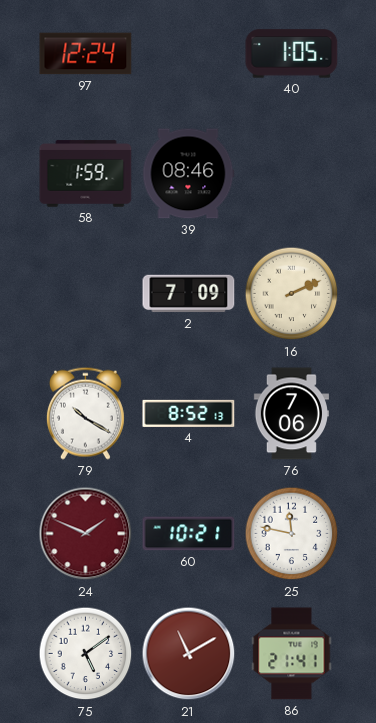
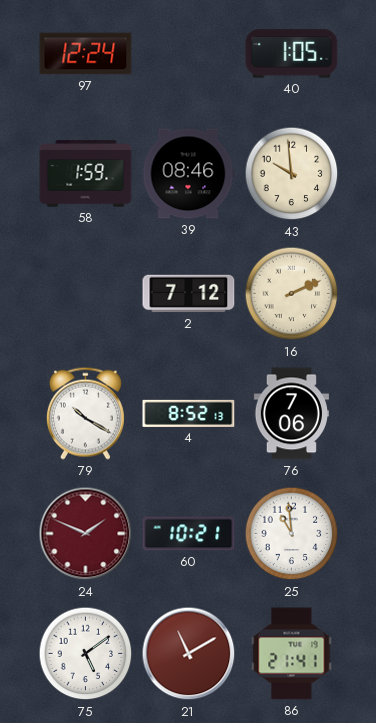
43: none -> 9:59 (292, 174)
2: 7:09 -> 7:12 (189, 294)
25: 11:47 -> 10:59 (292, 534)
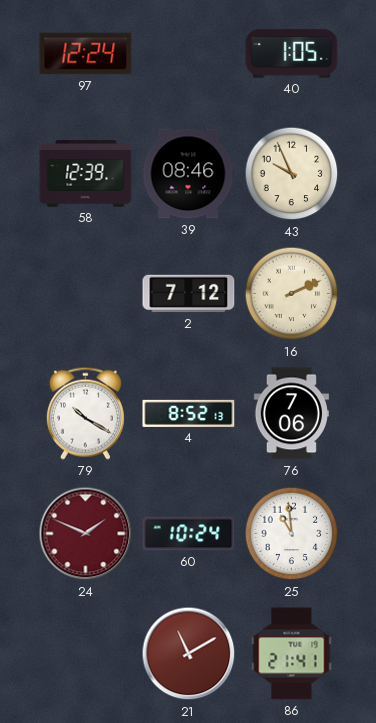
58: 1:59 -> 12:39 (86, 174)
43: 9:59 -> 9:56 (292, 174)
60: 10:21 -> 10:24 (189, 534)
75: 5:09 -> none (86, 654)
